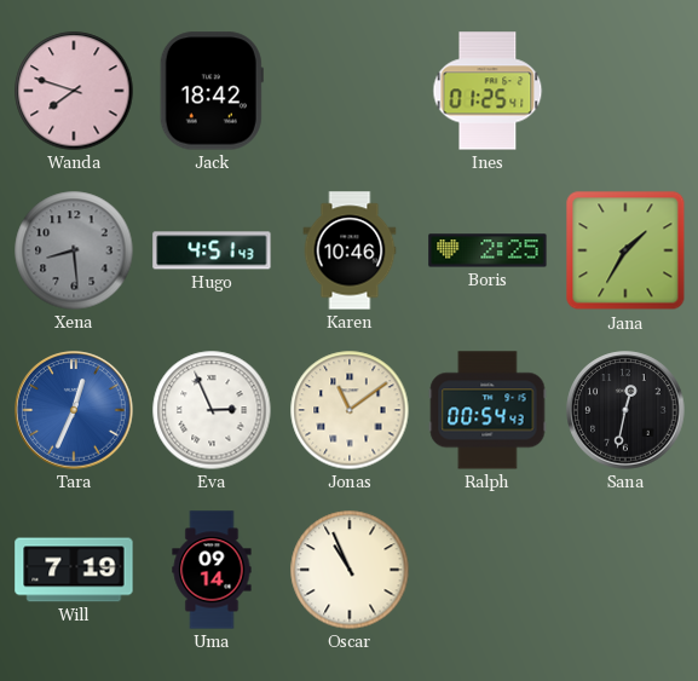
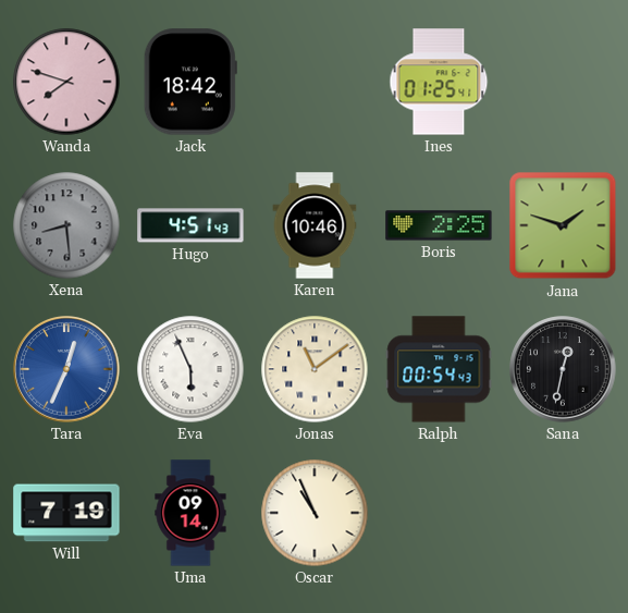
Jana: 1:35 -> 1:48 (563, 225)
Eva: 2:56 -> 5:56 (190, 369)
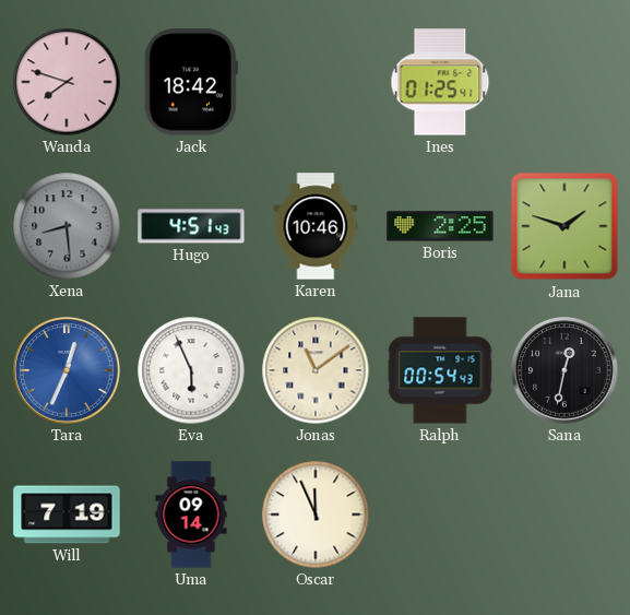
Oscar: 10:56 -> 11:56 (316, 515)
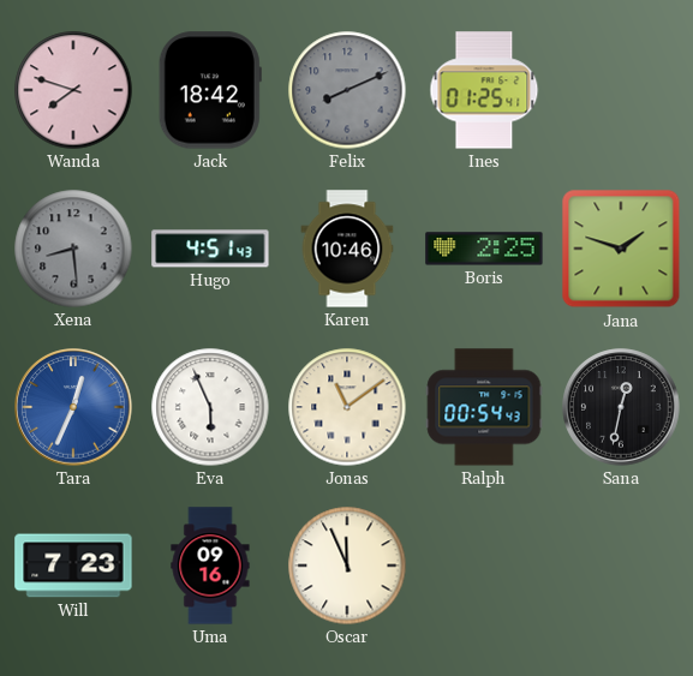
Felix: none -> 8:11 (347, 90)
Will: 7:19 -> 7:23 (73, 566)
Uma: 09:14 -> 09:16 (210, 566)
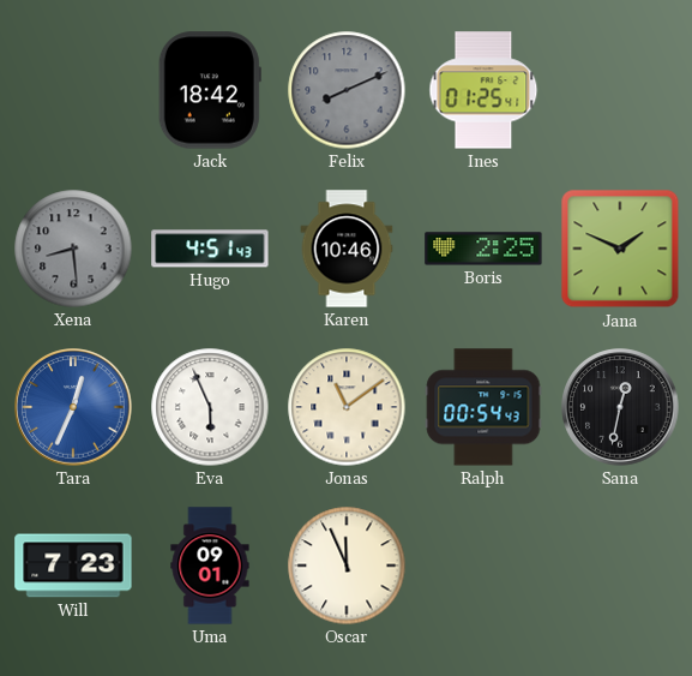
Wanda: 7:48 -> none (73, 90)
Jana: 1:48 -> 1:49 (620, 249)
Uma: 09:16 -> 09:01 (210, 566)
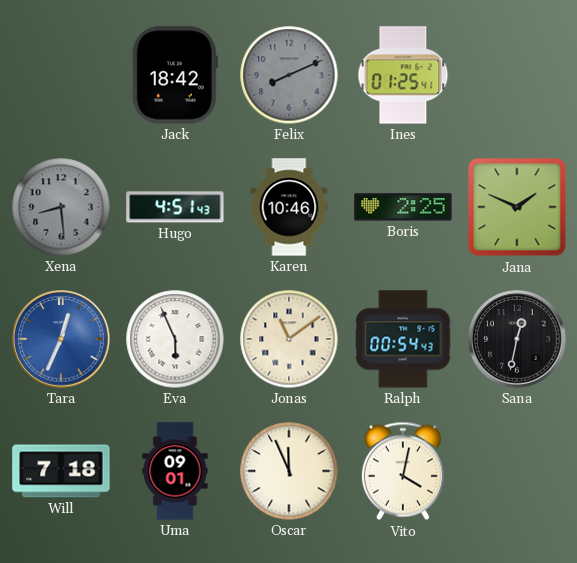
Will: 7:23 -> 7:18 (61, 471)
Vito: none -> 4:02 (403, 471)
